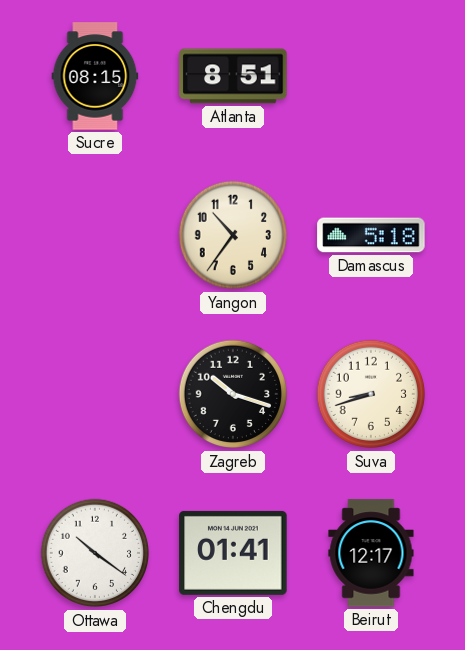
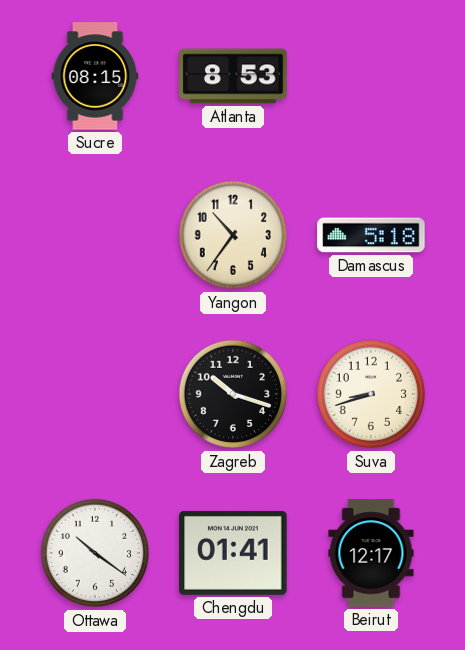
Atlanta: 8:51 -> 8:53 (233, 76)
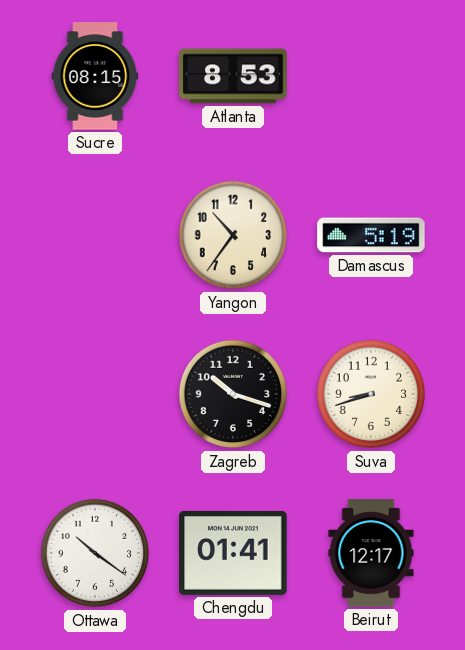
Damascus: 5:18 -> 5:19 (371, 235)
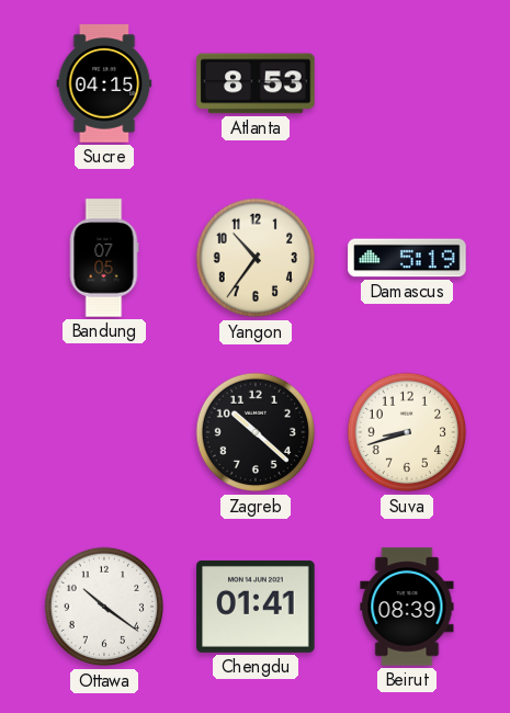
Sucre: 08:15 -> 04:15 (104, 83)
Bandung: none -> 07:05 (104, 258)
Zagreb: 10:18 -> 10:22 (256, 432)
Beirut: 12:17 -> 08:39 (407, 607)
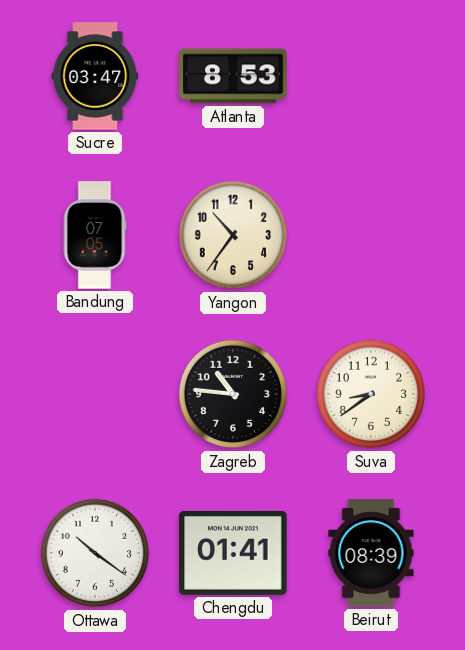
Sucre: 04:15 -> 03:47 (95, 76)
Damascus: 5:19 -> none (407, 258)
Zagreb: 10:22 -> 10:46 (233, 394)
Suva: 8:42 -> 8:39 (371, 394)
